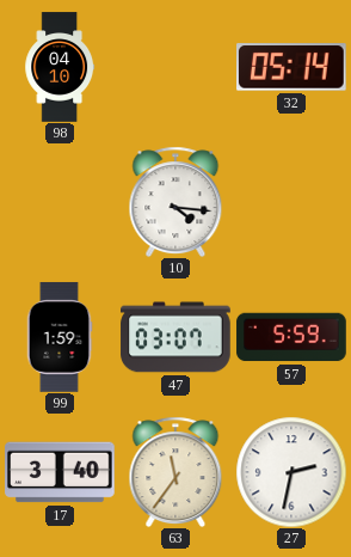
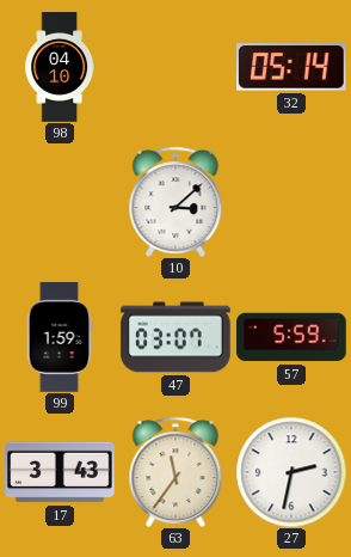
10: 4:16 -> 3:08 (176, 202)
17: 3:40 -> 3:43 (60, 472)
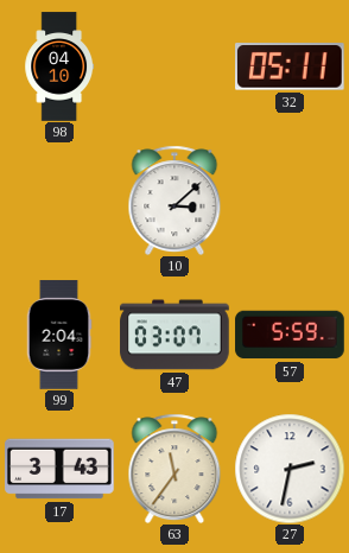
32: 05:14 -> 05:11 (291, 66)
99: 1:59 -> 2:04 (59, 335)
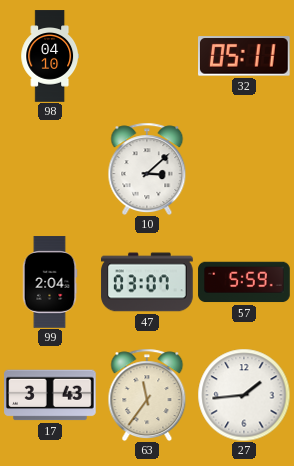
27: 2:32 -> 1:44 (244, 395)
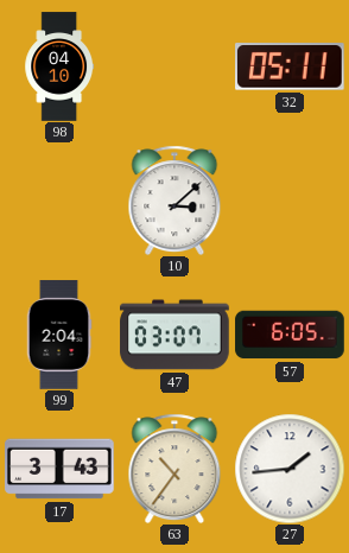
57: 5:59 -> 6:05 (290, 335)
63: 11:36 -> 10:36 (174, 469)
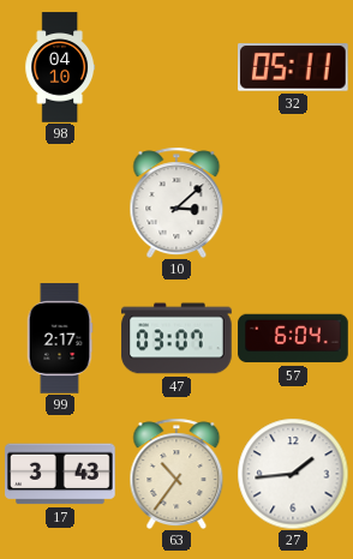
99: 2:04 -> 2:17 (60, 338)
57: 6:05 -> 6:04 (293, 338)
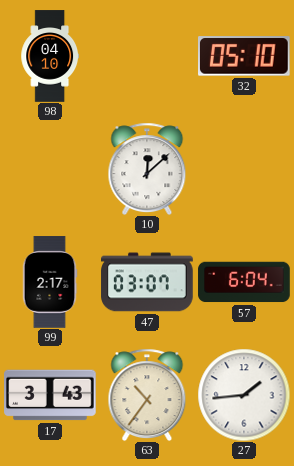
32: 05:11 -> 05:10 (245, 56)
10: 3:08 -> 12:08 (147, 169)
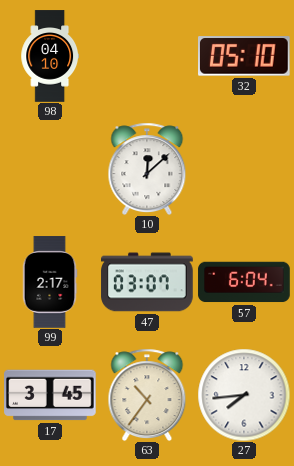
17: 3:43 -> 3:45 (50, 395)
27: 1:44 -> 7:44 (244, 395)
